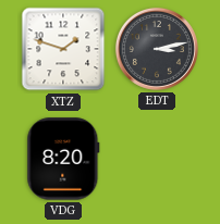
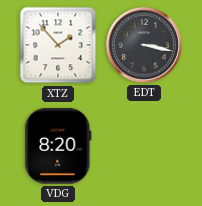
XTZ: 1:48 -> 1:53 (58, 45)
EDT: 3:13 -> 3:17 (144, 45)
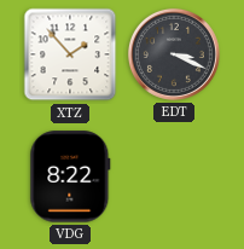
EDT: 3:17 -> 3:19 (174, 54)
VDG: 8:20 -> 8:22 (70, 176)
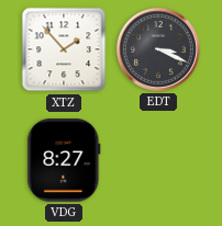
VDG: 8:22 -> 8:27 (64, 160)
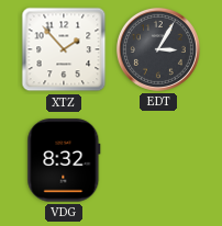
EDT: 3:19 -> 3:05 (158, 49)
VDG: 8:27 -> 8:32 (64, 160)
